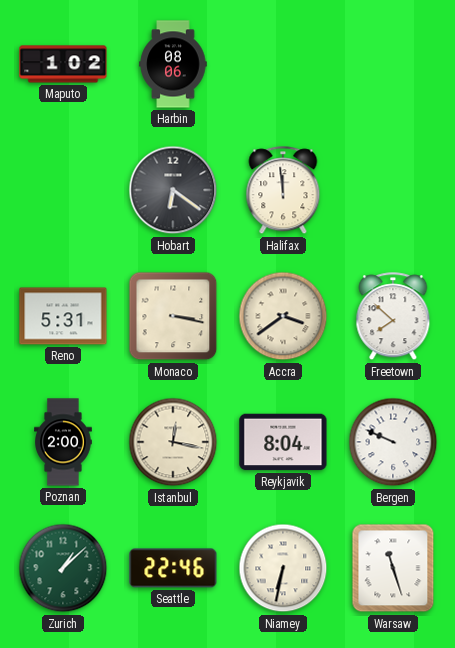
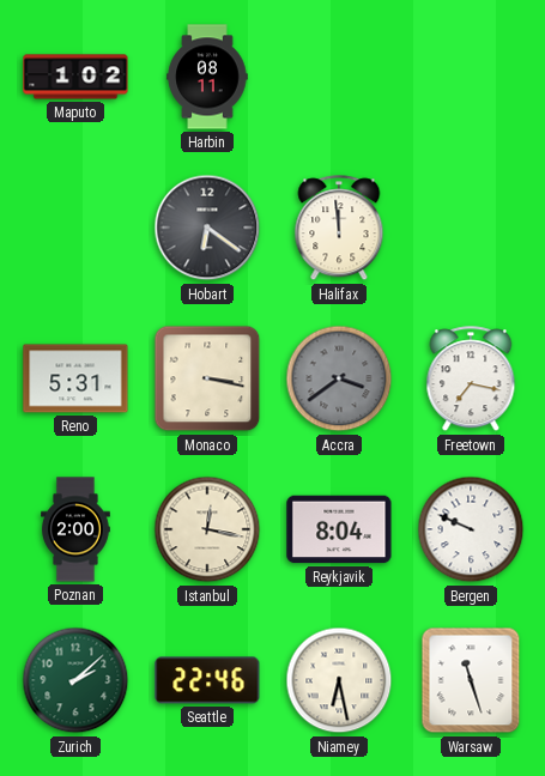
Harbin: 08:06 -> 08:11 (207, 77)
Accra dial: cream -> grey (339, 378)
Freetown: 7:52 -> 7:17 (471, 380)
Zurich: 1:08 -> 2:08 (75, 680)
Niamey: 6:32 -> 6:28 (339, 680)
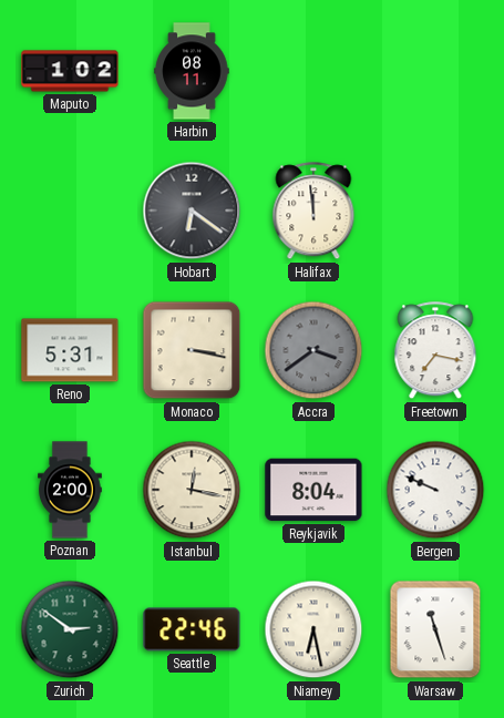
Zurich: 2:08 -> 2:51 (70, 629)
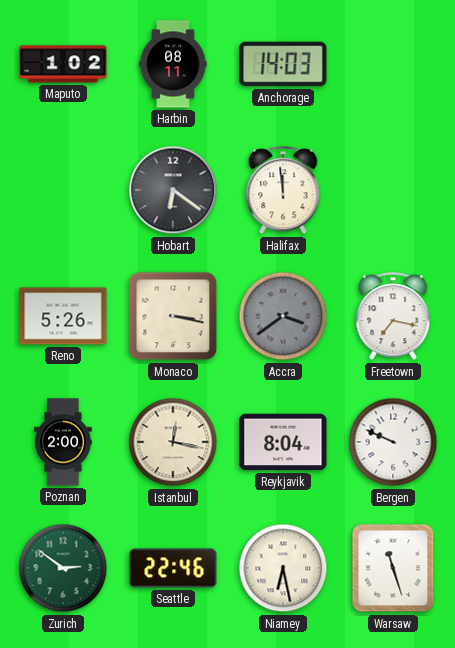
Anchorage: none -> 14:03 (283, 64)
Reno: 5:31 -> 5:26 (63, 316)
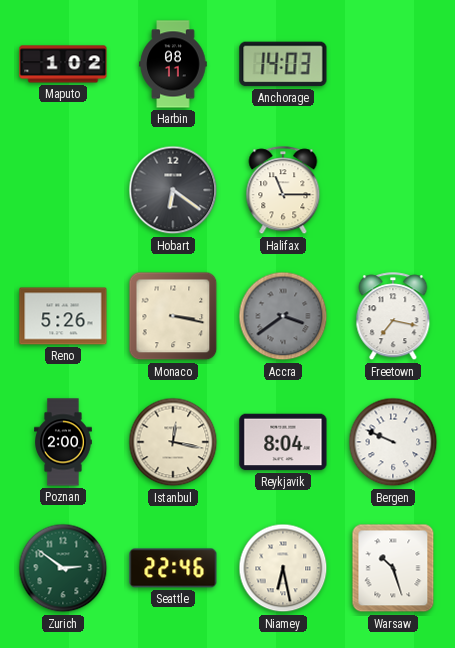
Halifax: 11:59 -> 11:15 (283, 191)
Warsaw: 11:27 -> 10:27 (393, 568)
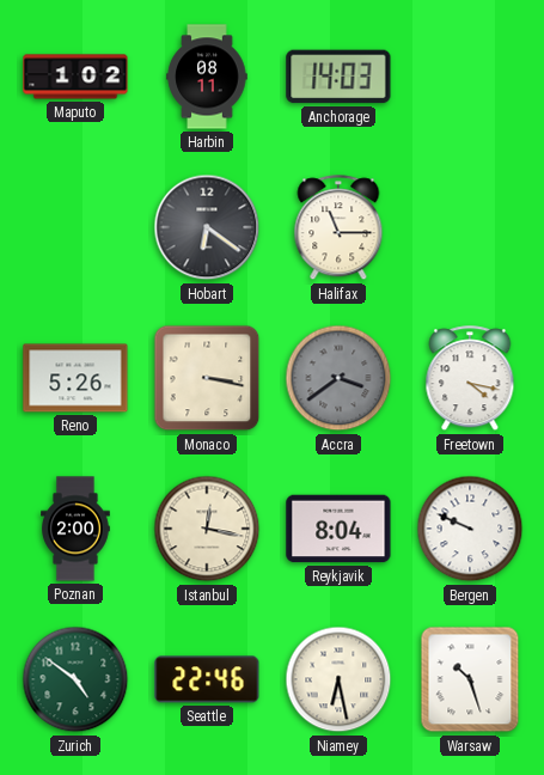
Freetown: 7:17 -> 4:17 (470, 379)
Zurich: 2:51 -> 4:51 (75, 679)
